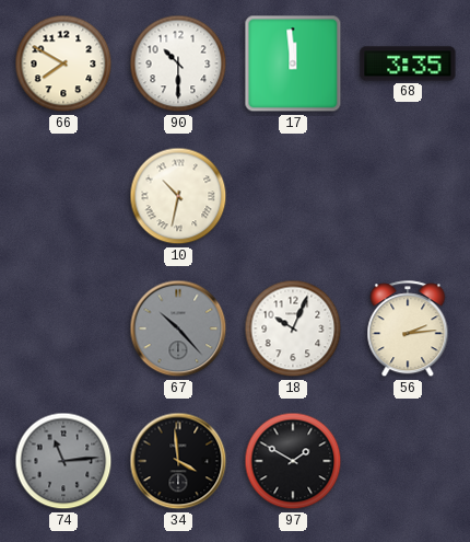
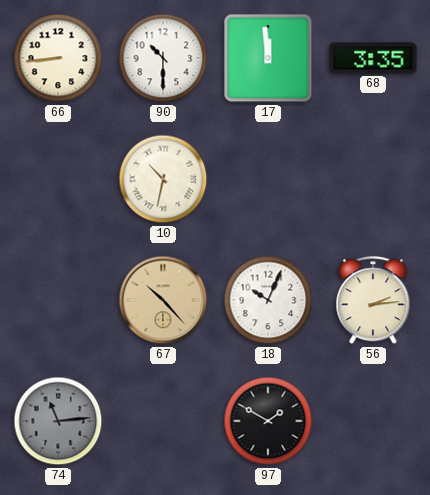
66: 7:50 -> 8:44 (58, 58)
67 dial: grey -> champagne (163, 300)
34: 3:59 -> none (178, 461)
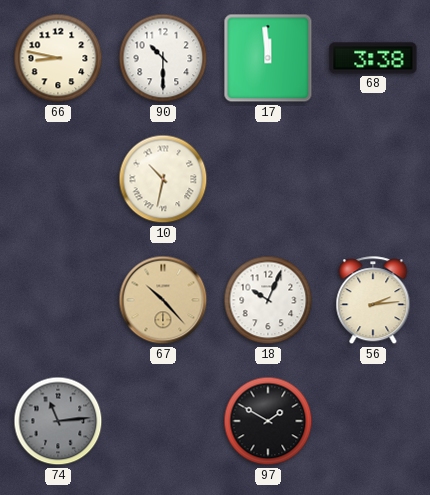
66: 8:44 -> 8:47 (58, 58)
68: 3:35 -> 3:38 (373, 58)
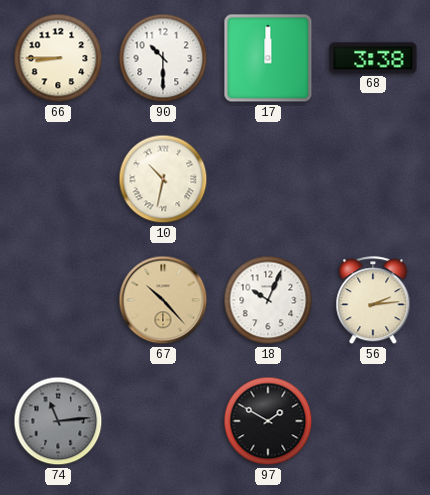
66: 8:47 -> 8:45 (58, 58)
17: 11:59 -> 12:00 (268, 58)
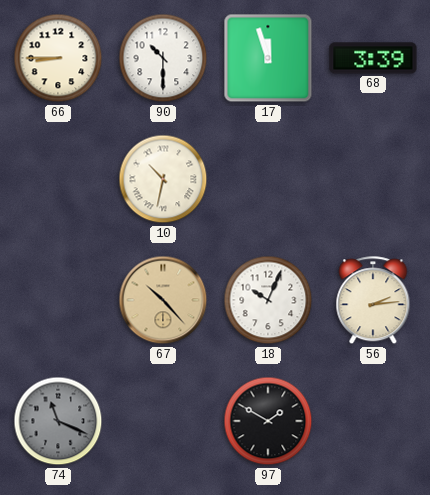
17: 12:00 -> 11:57 (268, 58)
68: 3:38 -> 3:39 (373, 58)
74: 11:14 -> 11:19 (58, 421)
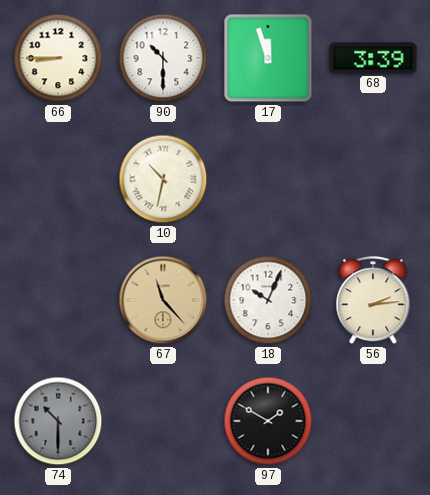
67: 10:23 -> 11:23 (163, 300)
74: 11:19 -> 10:30 (58, 421)
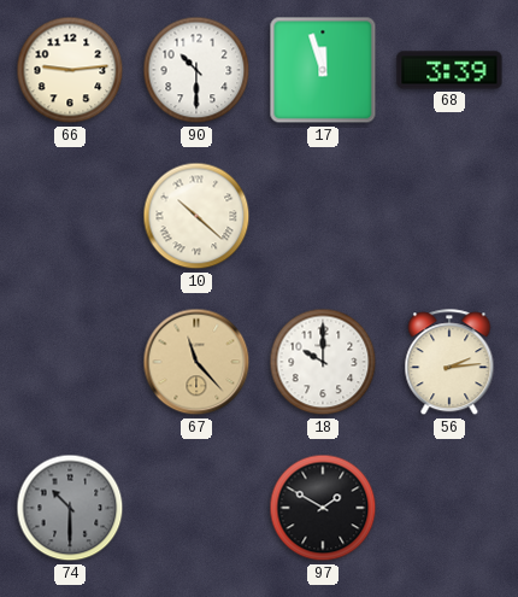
66: 8:45 -> 9:14 (70, 70)
10: 10:32 -> 10:22 (196, 216)
18: 10:04 -> 10:00 (323, 362)
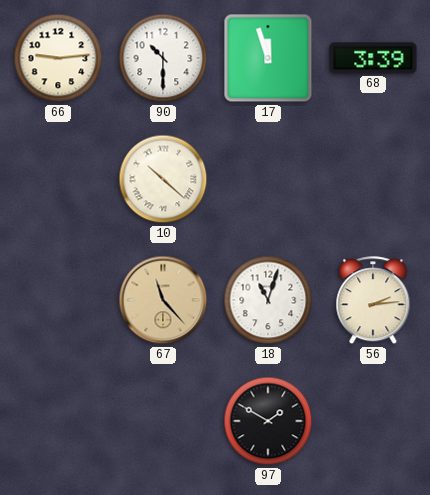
18: 10:00 -> 11:03 (268, 300)
74: 10:30 -> none (70, 508)
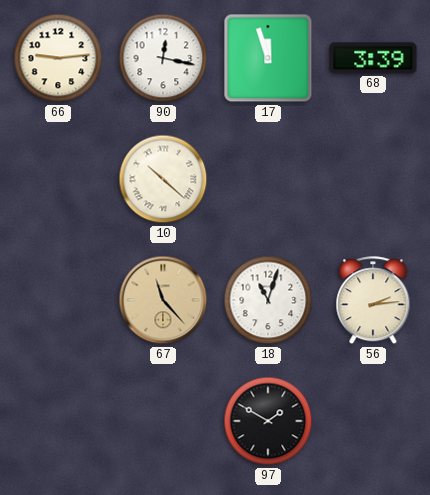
90: 10:30 -> 12:17 (163, 58)
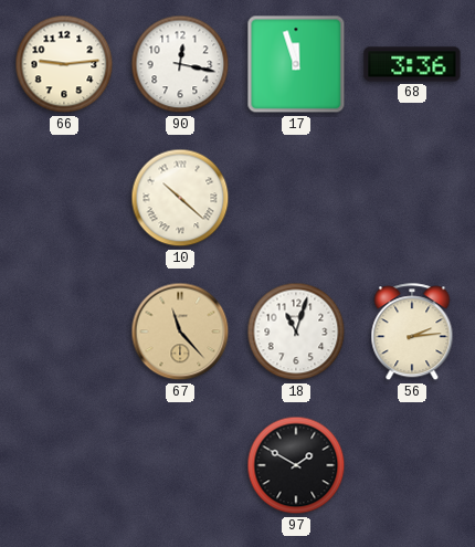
68: 3:39 -> 3:36 (412, 64)
